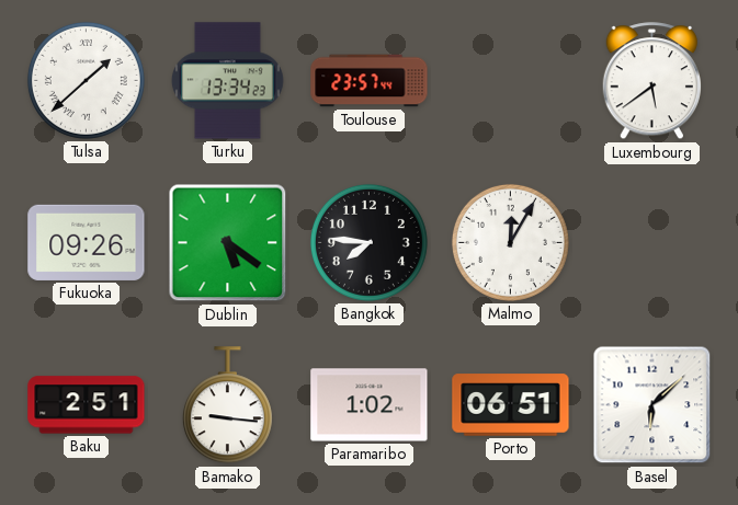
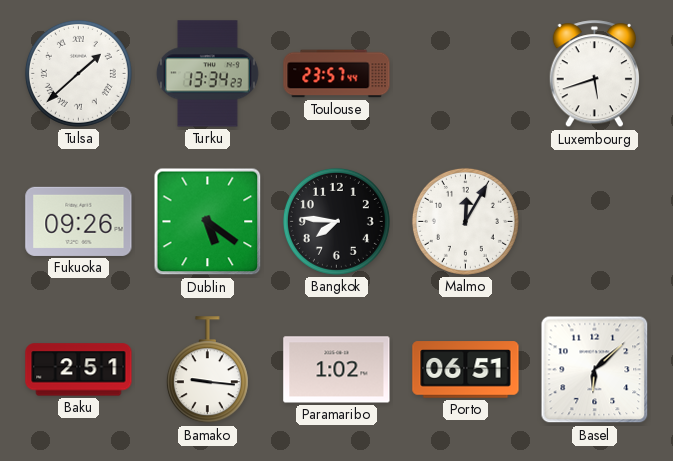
Luxembourg: 5:39 -> 5:42 (594, 74)
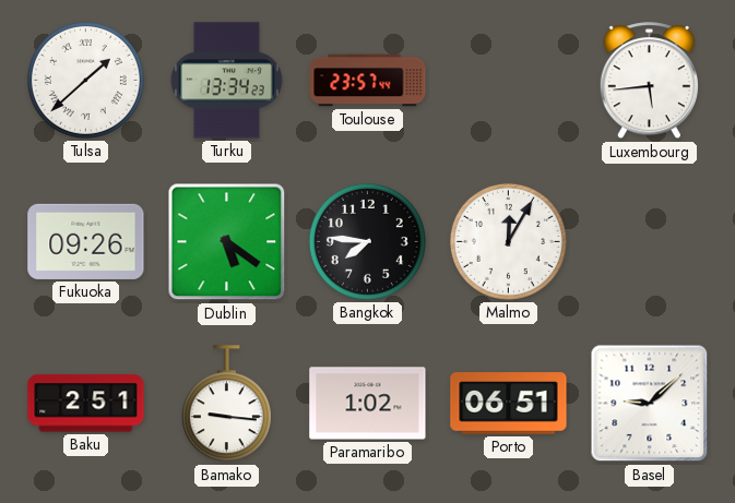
Luxembourg: 5:42 -> 5:44 (649, 81)
Basel: 6:08 -> 9:08 (650, 404)
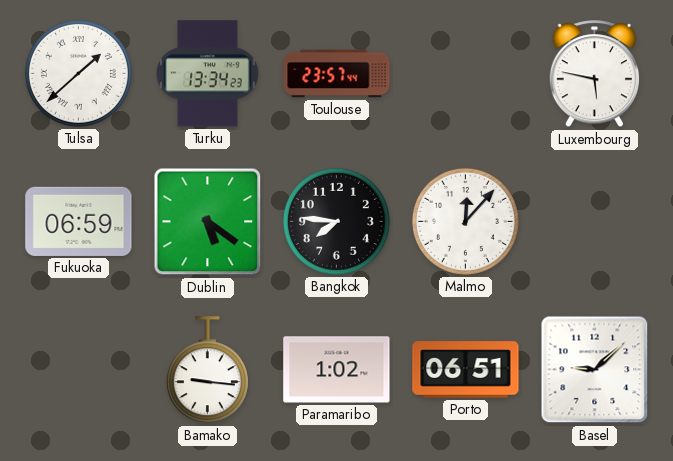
Luxembourg: 5:44 -> 5:47 (594, 74)
Fukuoka: 09:26 -> 06:59 (79, 221)
Malmo: 12:05 -> 12:07 (465, 221)
Baku: 2:51 -> none (86, 404)
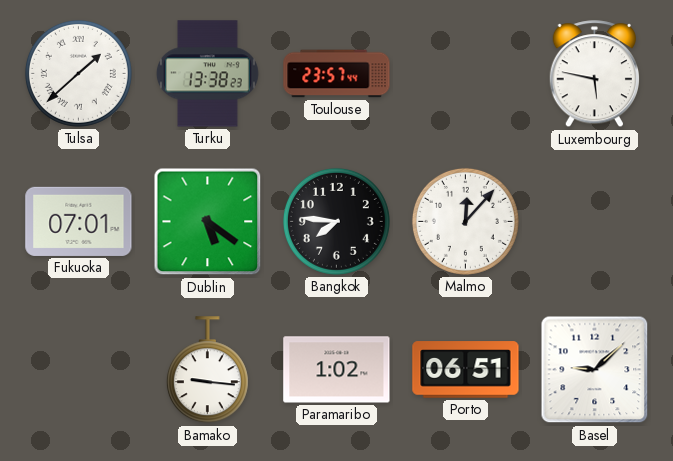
Turku: 13:34 -> 13:38 (207, 74)
Fukuoka: 06:59 -> 07:01 (79, 221)
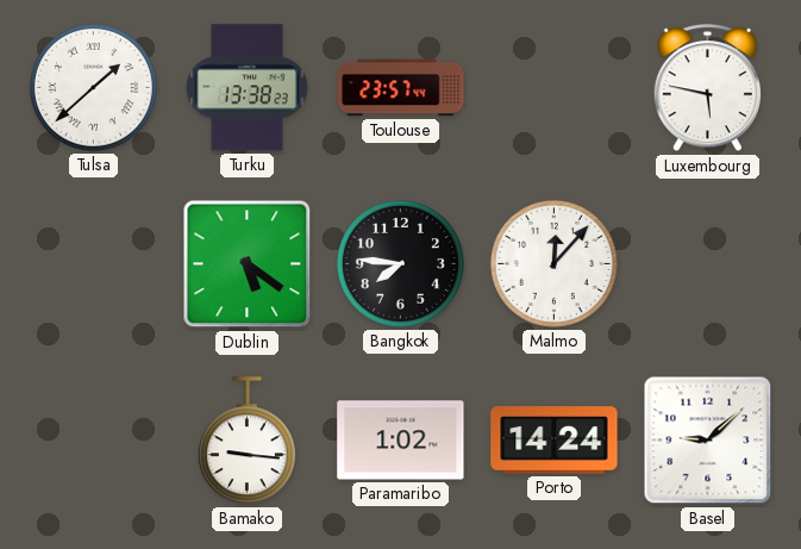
Fukuoka: 07:01 -> none (79, 221)
Porto: 06:51 -> 14:24 (555, 441)
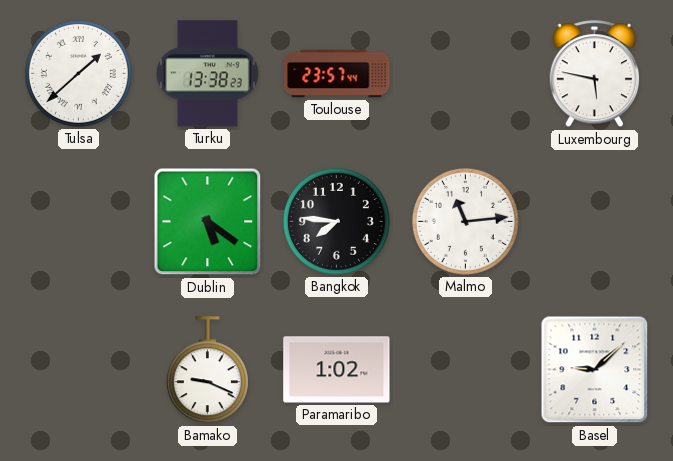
Malmo: 12:07 -> 11:14 (465, 221)
Bamako: 9:16 -> 9:19 (207, 370)
Porto: 14:24 -> none (555, 441)
